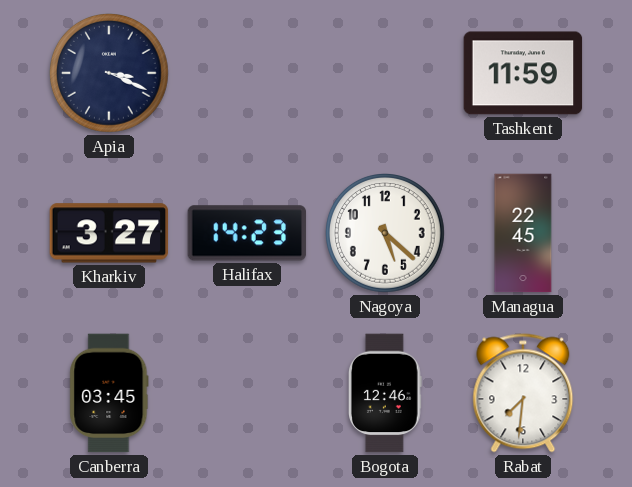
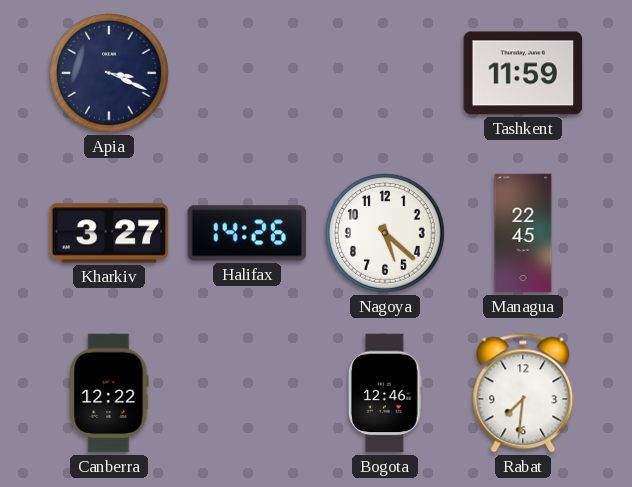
Halifax: 14:23 -> 14:26 (247, 233)
Canberra: 03:45 -> 12:22 (109, 393)
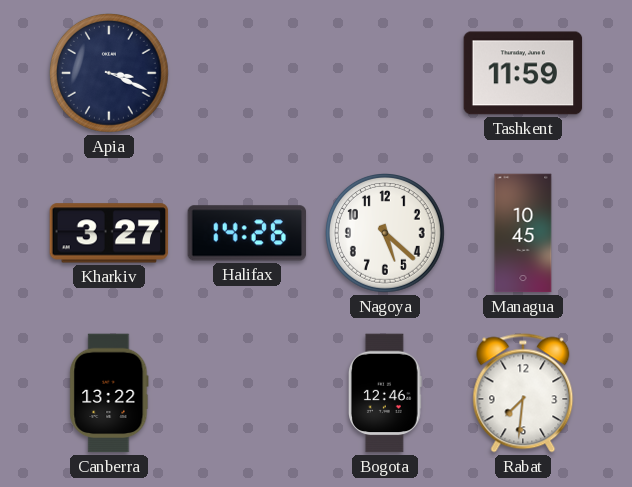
Managua: 22:45 -> 10:45 (523, 233)
Canberra: 12:22 -> 13:22 (109, 393)
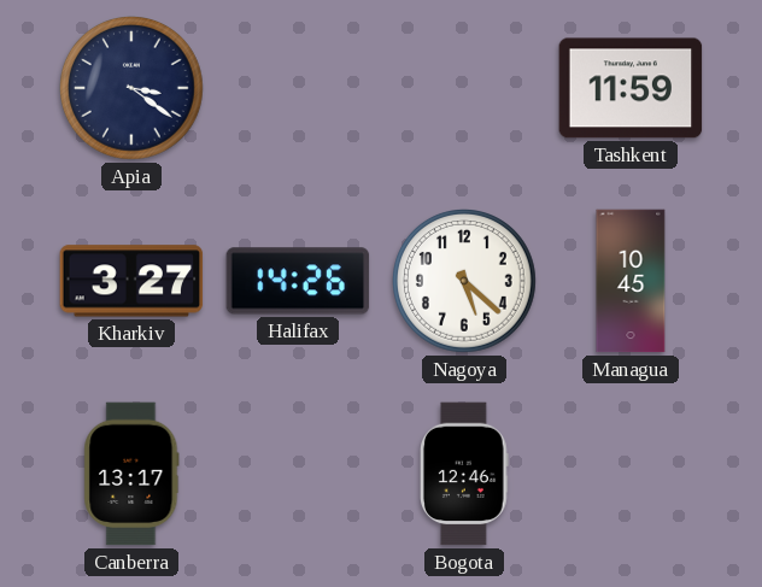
Apia: 3:19 -> 3:21 (133, 89)
Canberra: 13:22 -> 13:17 (131, 474)
Rabat: 7:31 -> none (523, 393)
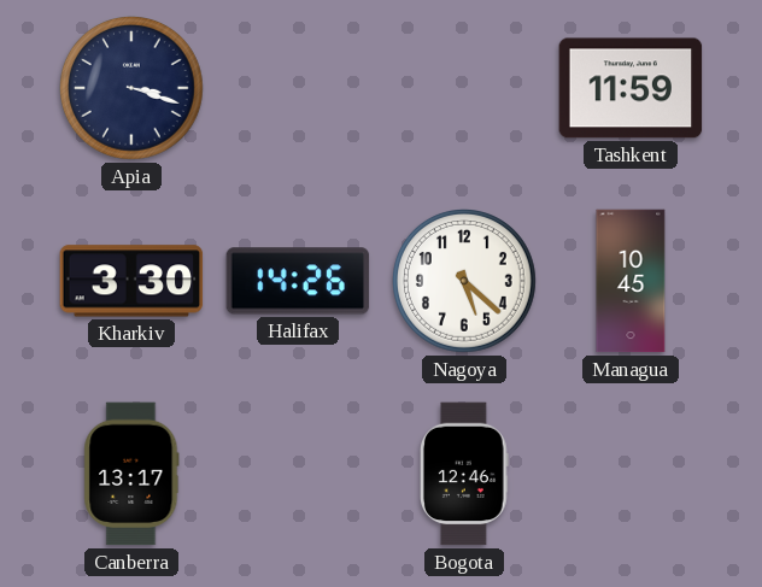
Apia: 3:21 -> 3:18 (133, 89)
Kharkiv: 3:27 -> 3:30 (131, 281)
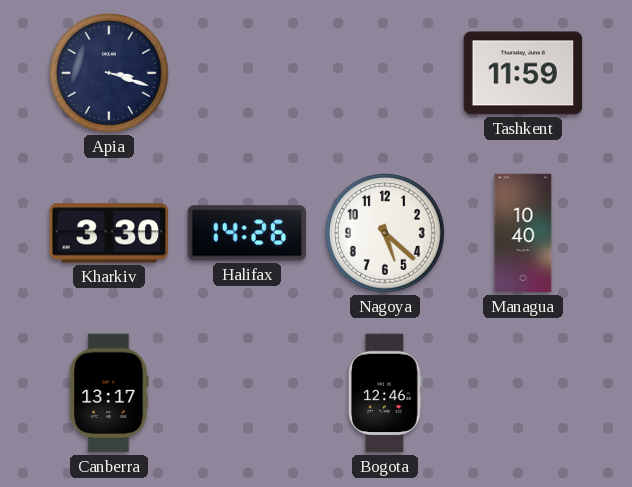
Managua: 10:45 -> 10:40 (523, 233)
